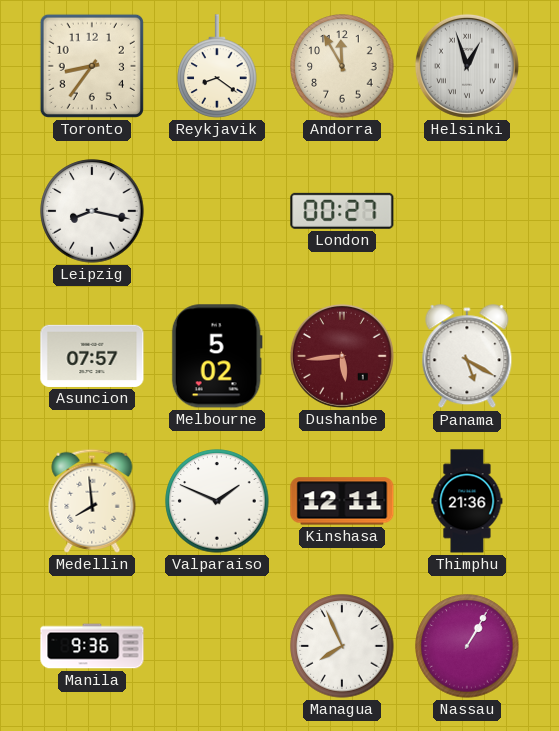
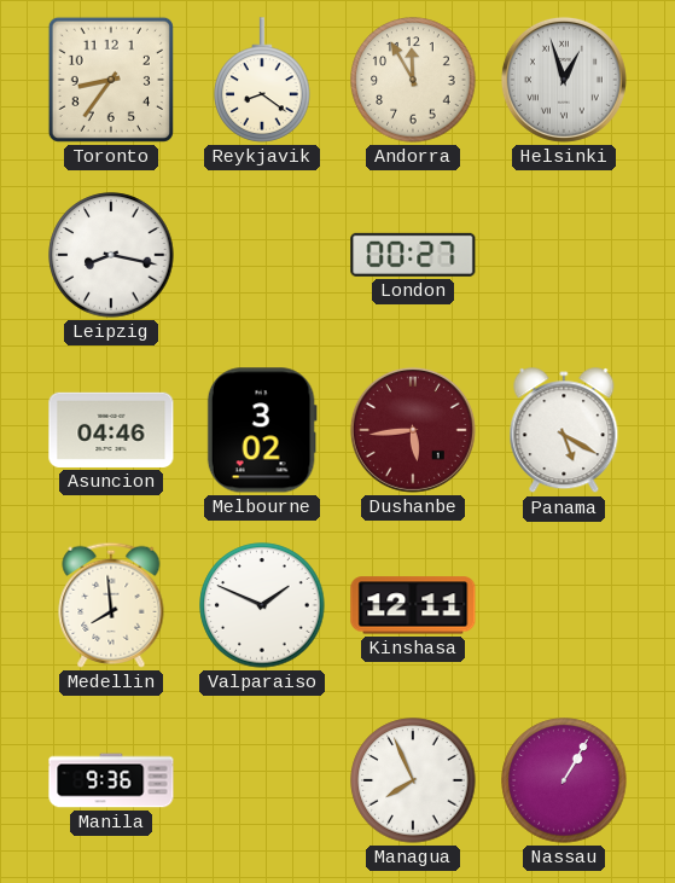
Asuncion: 07:57 -> 04:46 (111, 430)
Melbourne: 5:02 -> 3:02 (262, 430)
Thimphu: 21:36 -> none (467, 501)
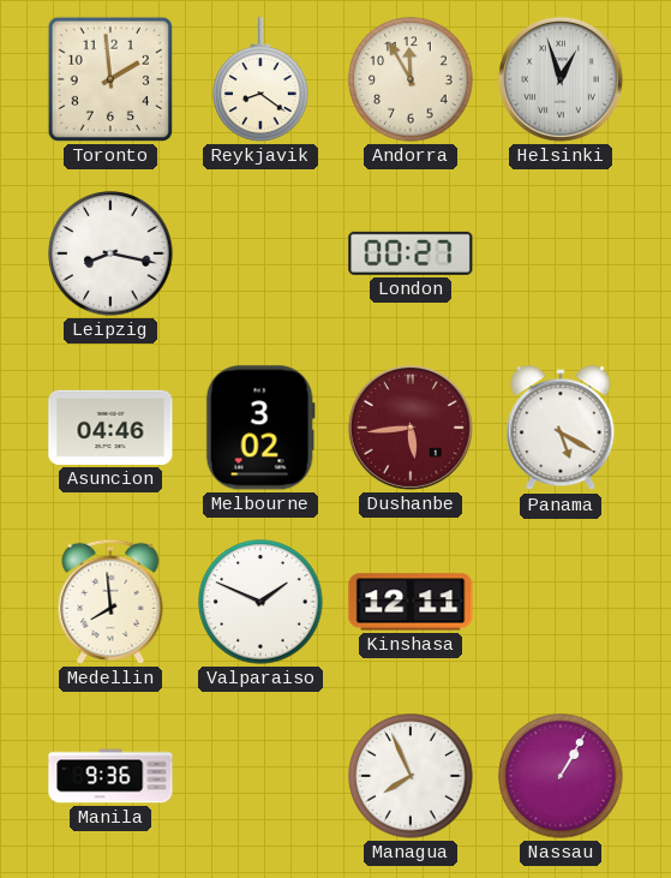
Toronto: 8:36 -> 1:59 (110, 79)
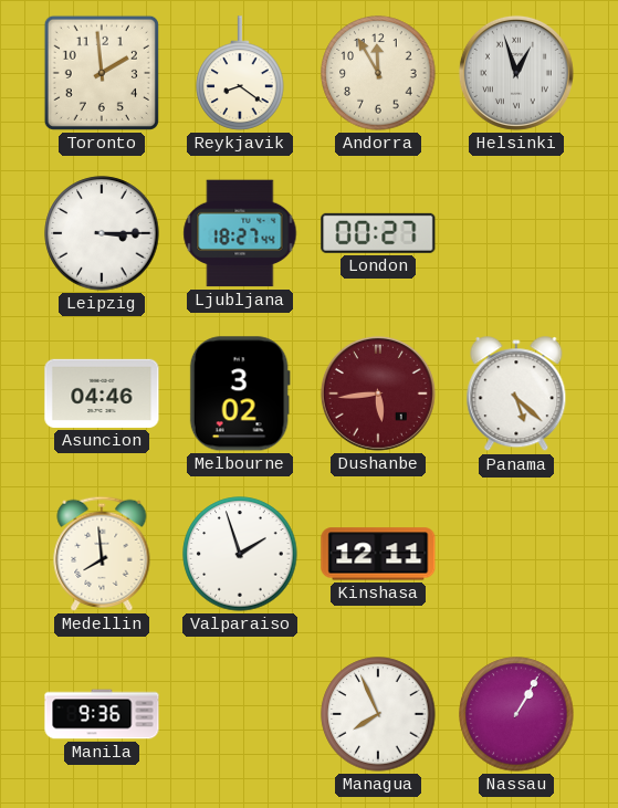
Leipzig: 8:17 -> 3:15 (102, 233)
Ljubljana: none -> 18:27 (240, 233)
Panama: 5:20 -> 5:22 (516, 395)
Valparaiso: 1:49 -> 1:57 (240, 554)
